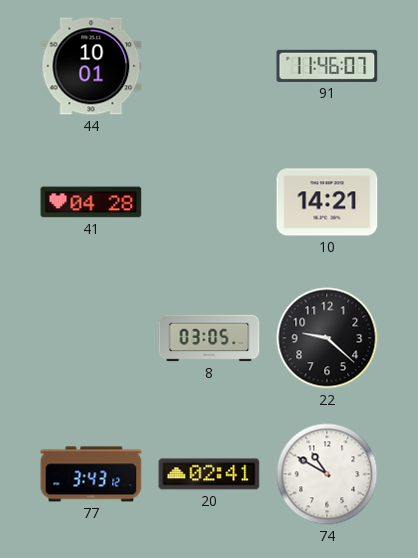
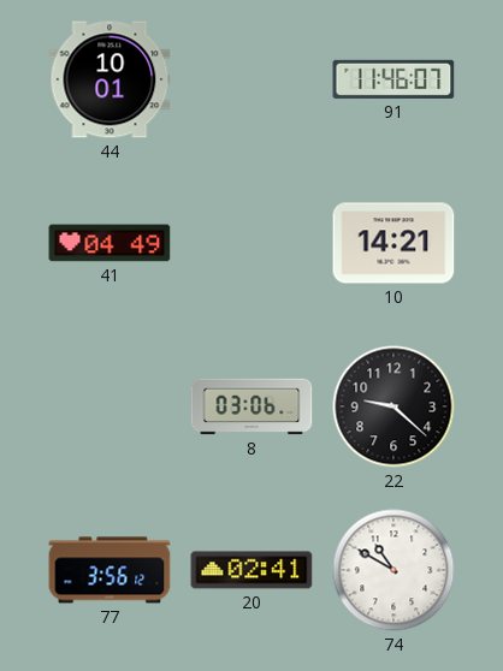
41: 04:28 -> 04:49 (110, 243)
8: 03:05 -> 03:06 (251, 406)
77: 3:43 -> 3:56 (110, 570)
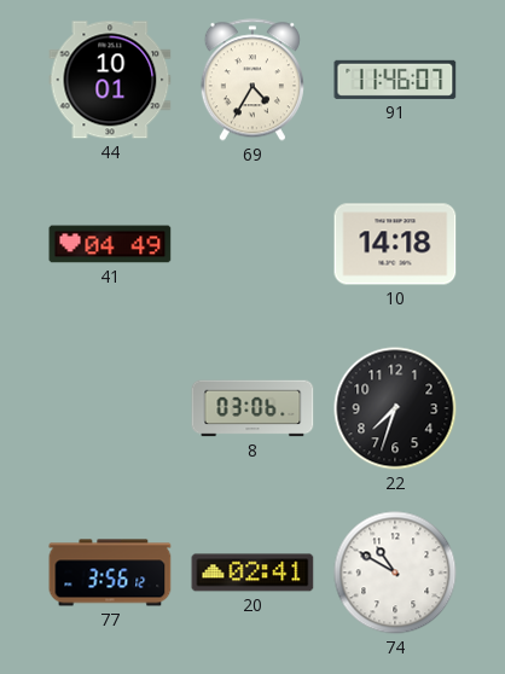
69: none -> 4:35 (252, 80)
10: 14:21 -> 14:18 (395, 244)
22: 9:22 -> 7:33 (395, 408)
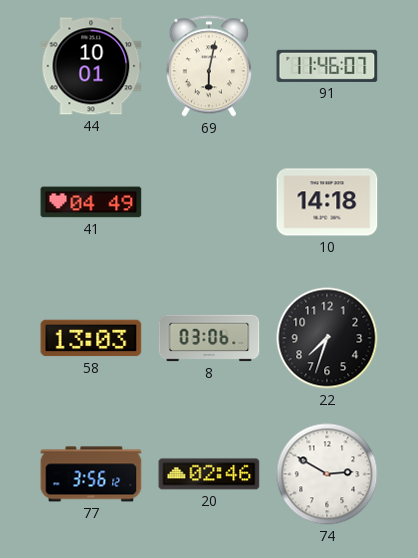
69: 4:35 -> 6:02 (209, 66)
58: none -> 13:03 (91, 338)
20: 02:41 -> 02:46 (209, 474)
74: 10:50 -> 2:50 (327, 474)
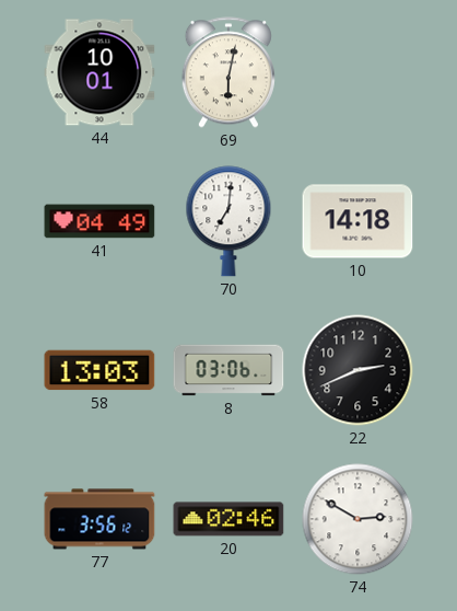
91: 11:46 -> none (327, 66)
70: none -> 7:01 (228, 221)
22: 7:33 -> 2:41 (358, 370)
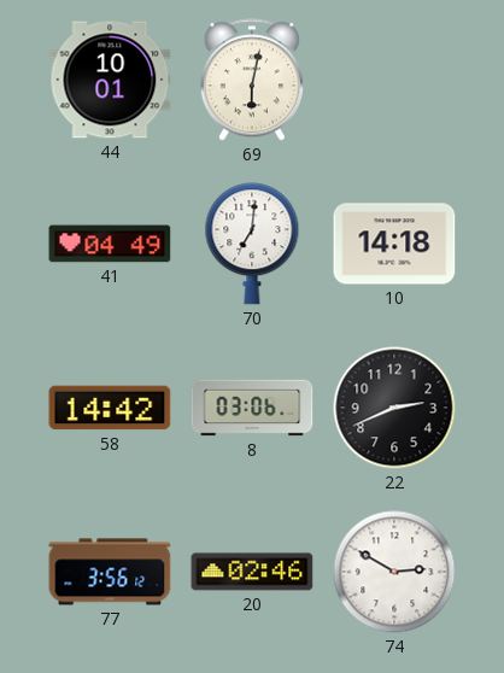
58: 13:03 -> 14:42 (110, 408)
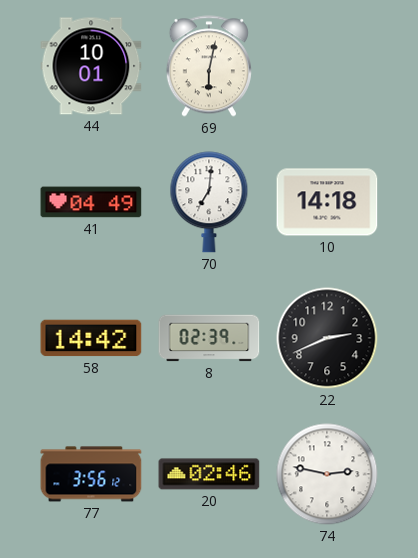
8: 03:06 -> 02:39 (209, 338)
74: 2:50 -> 2:47 (327, 474)
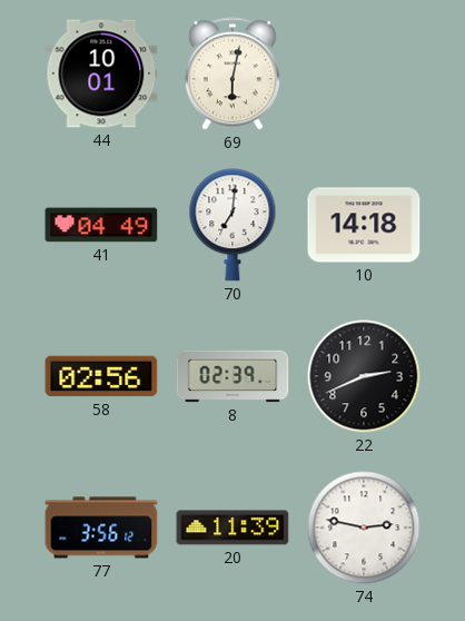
58: 14:42 -> 02:56 (101, 376)
20: 02:46 -> 11:39 (233, 528)
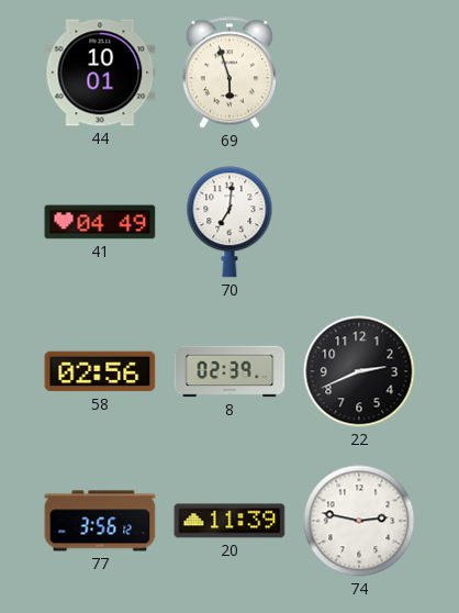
69: 6:02 -> 5:57 (229, 73)
10: 14:18 -> none (364, 225)
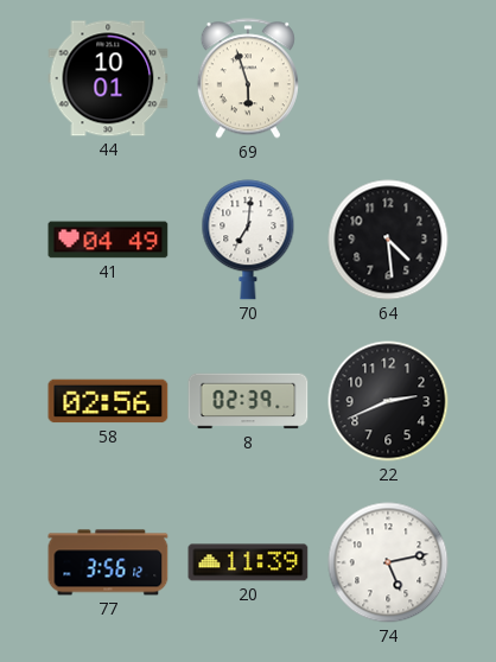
64: none -> 4:29 (388, 240)
74: 2:47 -> 5:13 (388, 562)
